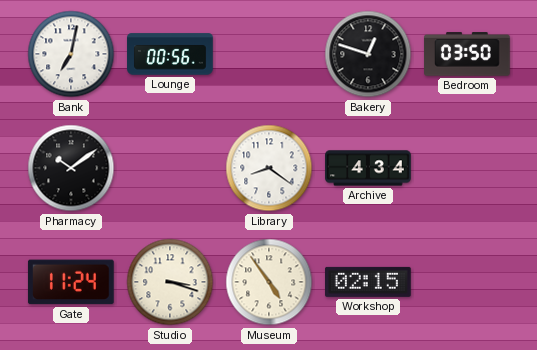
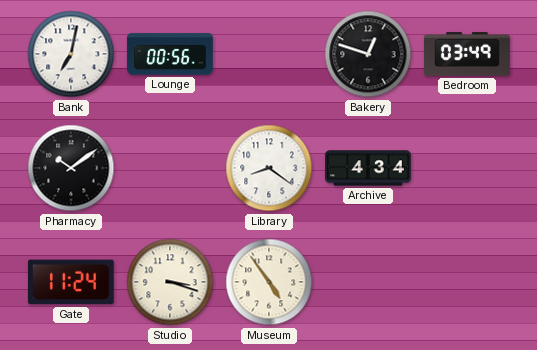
Bedroom: 03:50 -> 03:49 (467, 54)
Workshop: 02:15 -> none (369, 282)
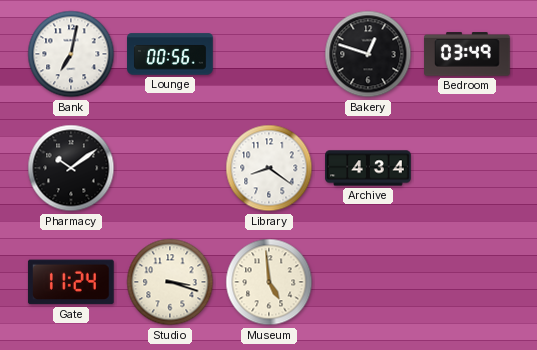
Museum: 4:54 -> 4:59 (269, 282)
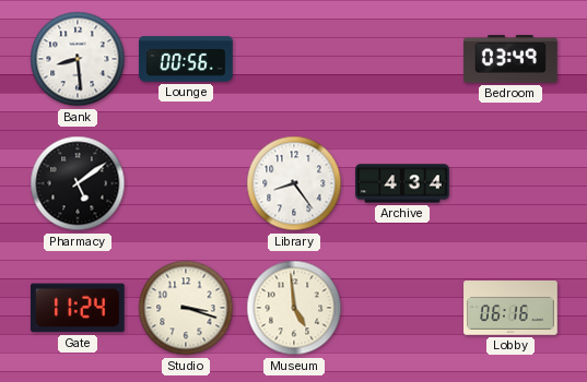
Bank: 7:02 -> 8:29 (78, 59)
Bakery: 12:48 -> none (368, 54)
Pharmacy: 10:09 -> 5:09 (78, 183)
Library: 8:21 -> 8:24 (294, 183)
Lobby: none -> 06:16 (510, 308)
